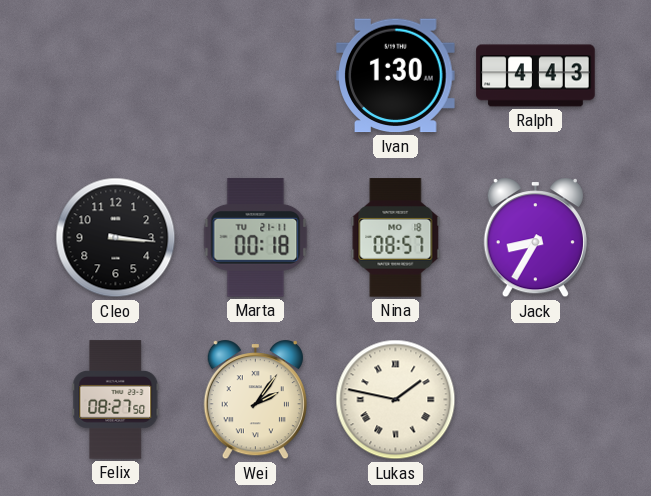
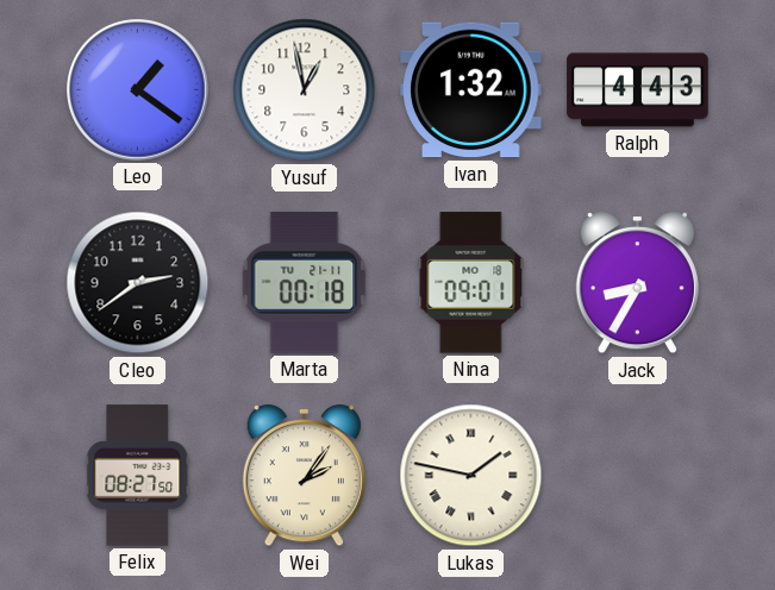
Leo: none -> 1:21 (138, 90)
Yusuf: none -> 12:58 (305, 90)
Ivan: 1:30 -> 1:32 (471, 90)
Cleo: 3:16 -> 2:39 (138, 283)
Nina: 08:57 -> 09:01 (471, 283)
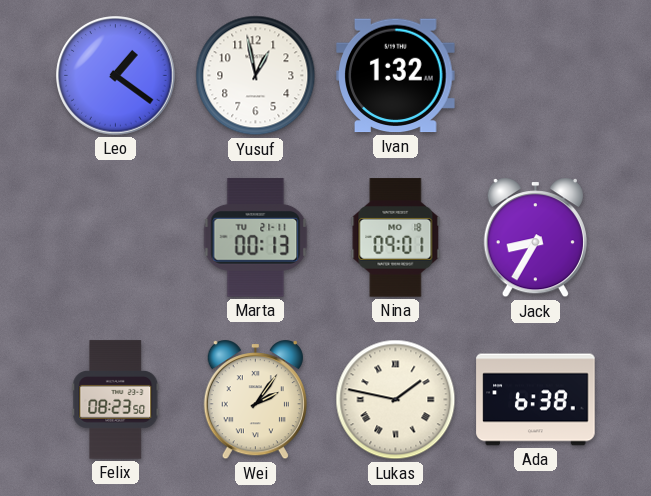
Ralph: 4:43 -> none (638, 90)
Cleo: 2:39 -> none (138, 283)
Marta: 00:18 -> 00:13 (256, 238)
Felix: 08:27 -> 08:23 (116, 400)
Ada: none -> 6:38 (536, 400)
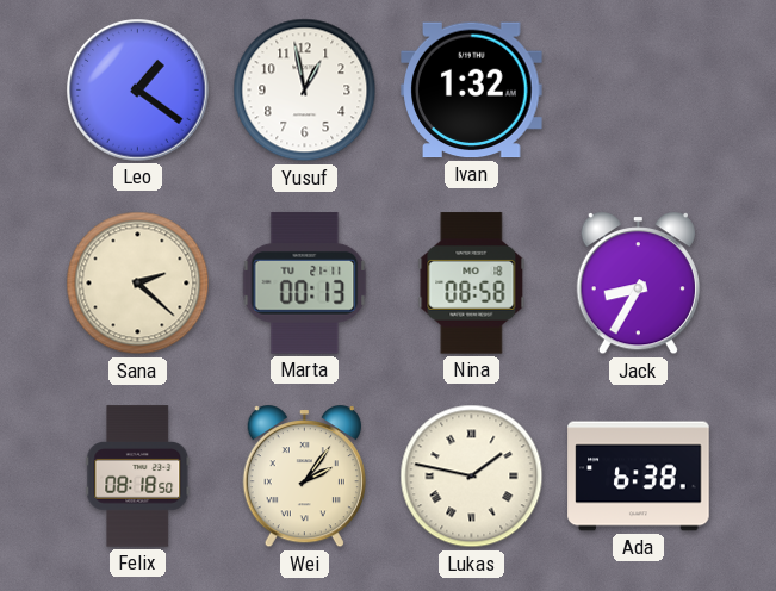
Sana: none -> 2:22 (138, 284)
Nina: 09:01 -> 08:58 (472, 284)
Felix: 08:23 -> 08:18 (138, 477)
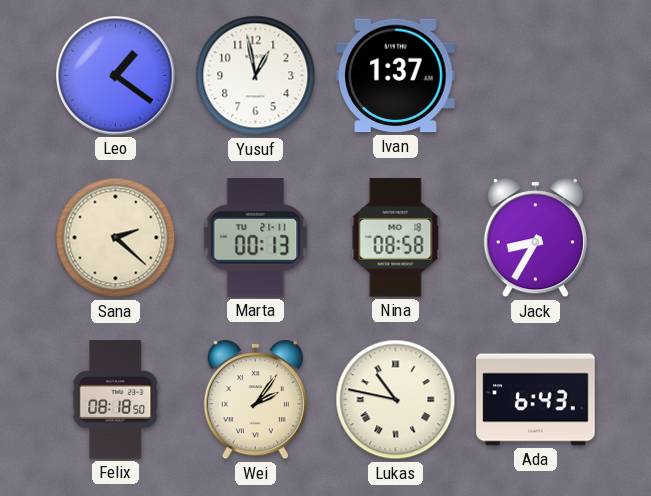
Ivan: 1:32 -> 1:37 (396, 76)
Lukas: 1:47 -> 10:47 (396, 400)
Ada: 6:38 -> 6:43 (536, 400)
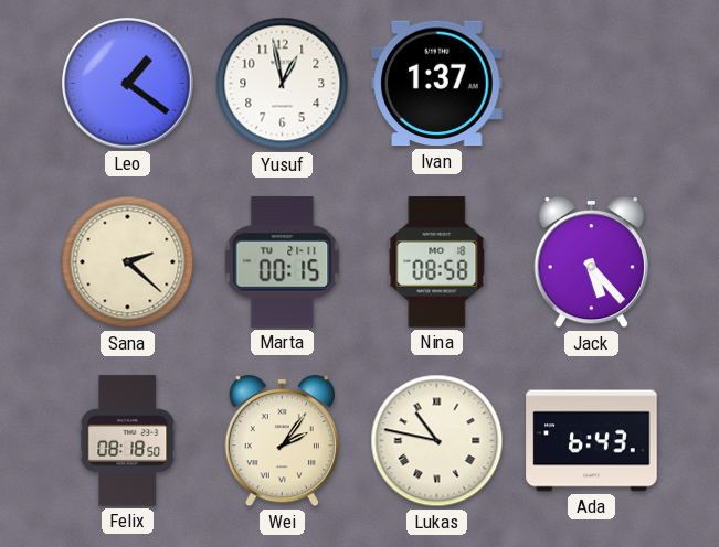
Marta: 00:13 -> 00:15 (283, 262)
Jack: 8:35 -> 5:23 (591, 262)
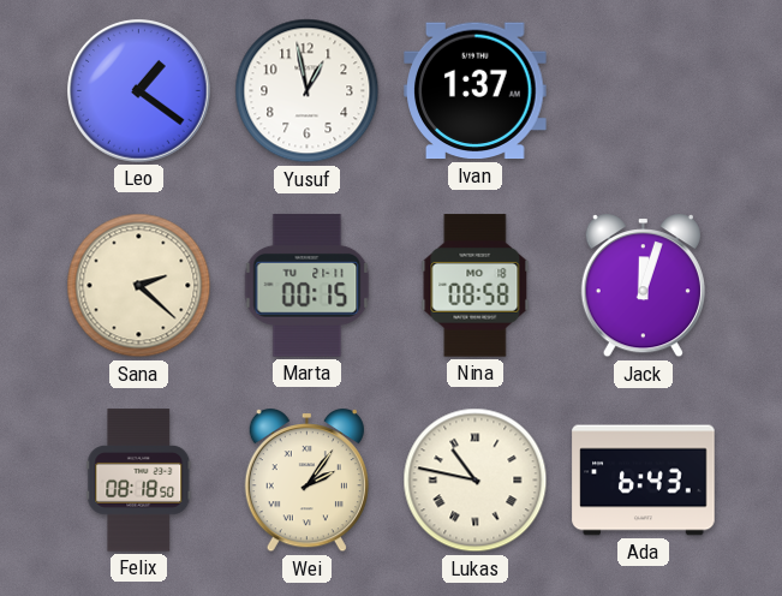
Jack: 5:23 -> 12:03 (643, 286)
